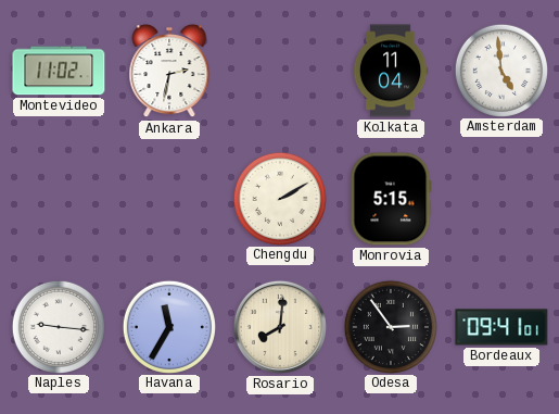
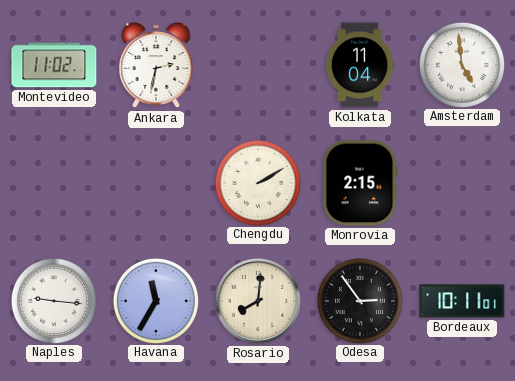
Monrovia: 5:15 -> 2:15 (360, 183)
Bordeaux: 09:41 -> 10:11 (462, 301)
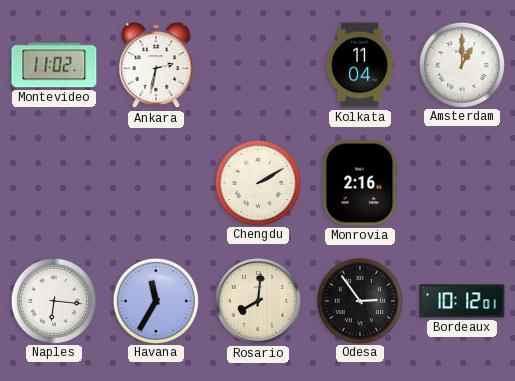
Amsterdam: 4:59 -> 1:00 (461, 64)
Monrovia: 2:15 -> 2:16 (360, 183)
Naples: 9:16 -> 6:16 (53, 300)
Bordeaux: 10:11 -> 10:12 (462, 301)
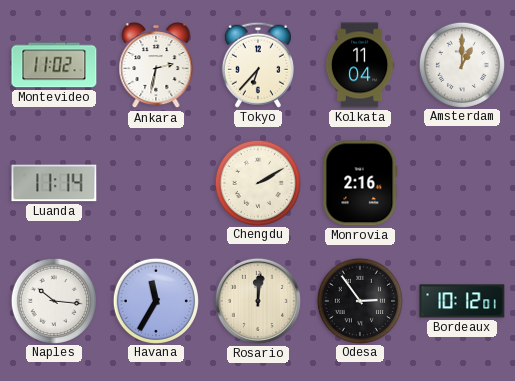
Tokyo: none -> 6:37 (258, 65)
Luanda: none -> 11:14 (54, 183)
Naples: 6:16 -> 10:16 (53, 300)
Rosario: 8:01 -> 12:01 (258, 301)
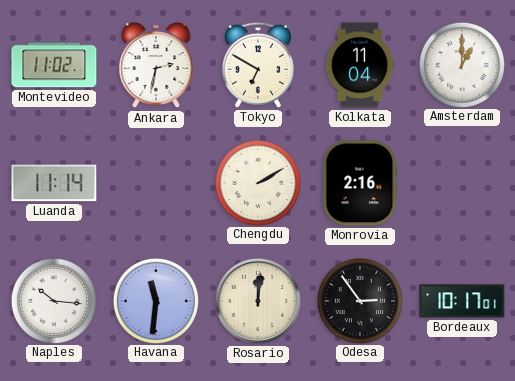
Tokyo: 6:37 -> 6:50 (258, 65)
Havana: 11:35 -> 11:31 (155, 300)
Bordeaux: 10:12 -> 10:17 (462, 301)
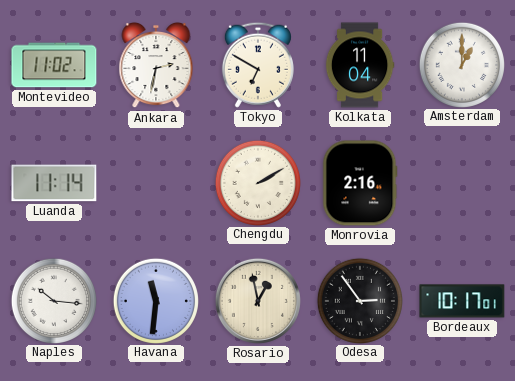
Rosario: 12:01 -> 12:58 (258, 301)
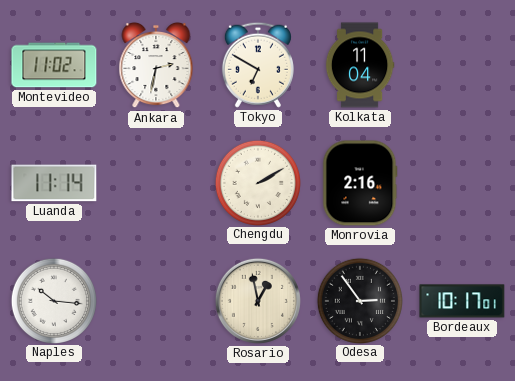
Amsterdam: 1:00 -> none (461, 64)
Havana: 11:31 -> none (155, 300)
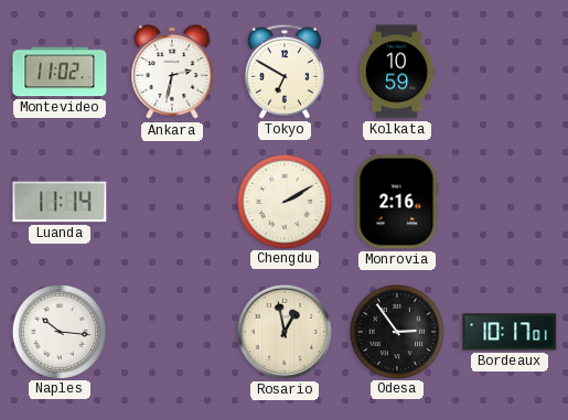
Kolkata: 11:04 -> 10:59 (397, 72)
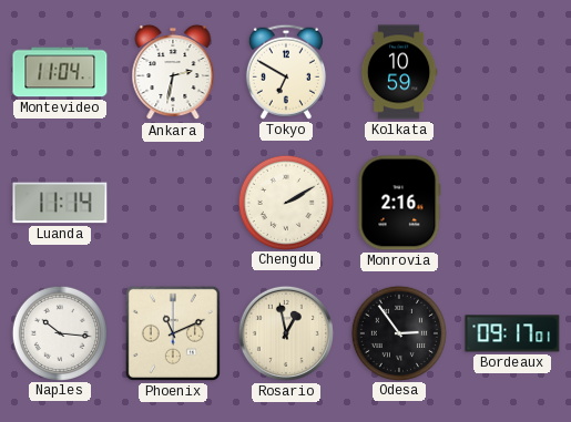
Montevideo: 11:02 -> 11:04 (60, 72)
Phoenix: none -> 11:11 (173, 333)
Bordeaux: 10:17 -> 09:17 (512, 333)
